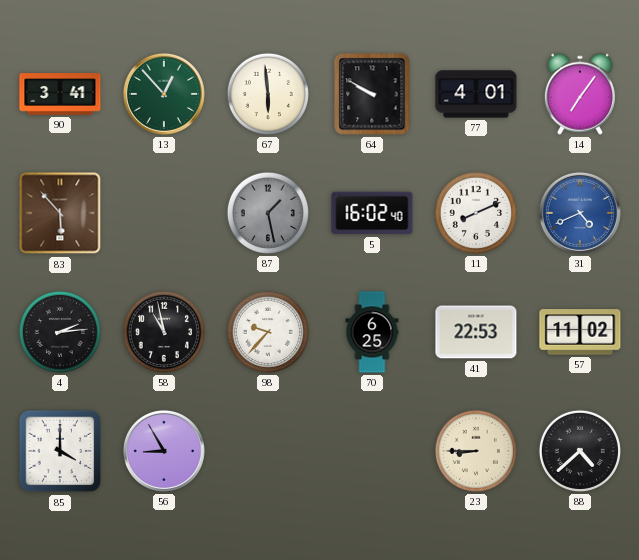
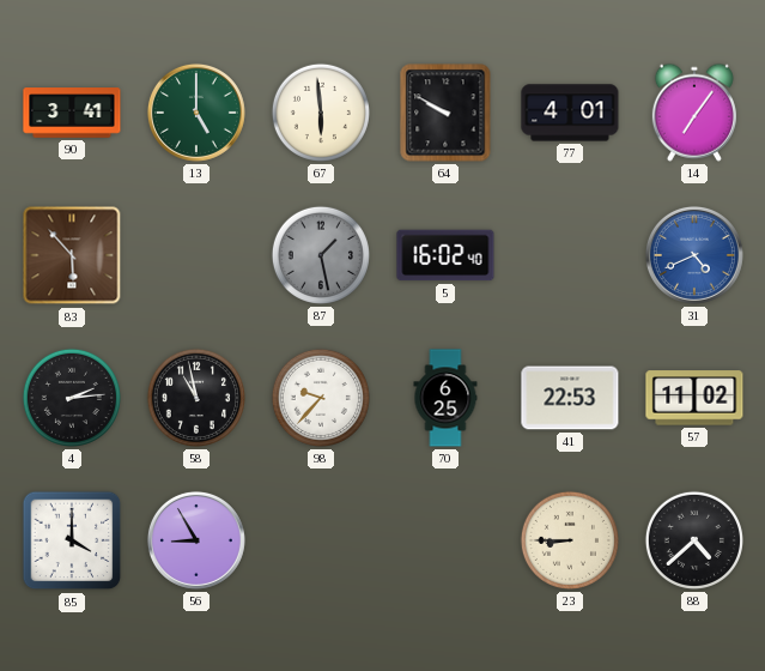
13: 12:53 -> 5:00 (196, 113)
11: 8:11 -> none (476, 213)
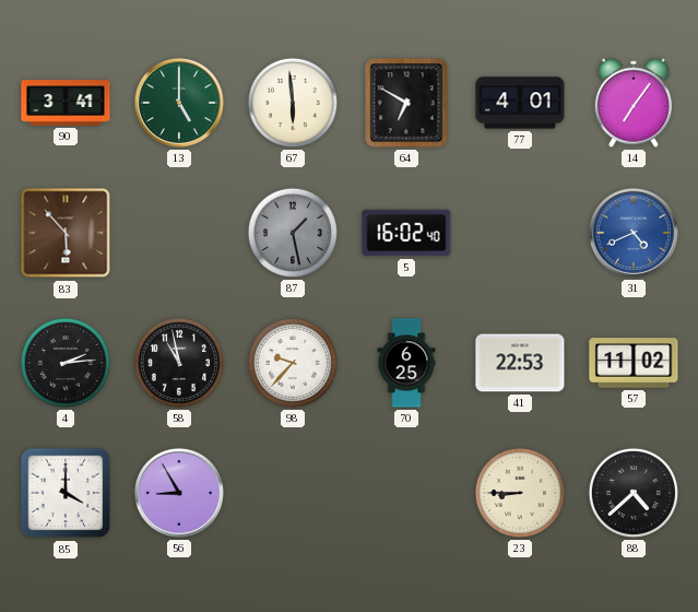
64: 9:50 -> 6:50 (406, 103)
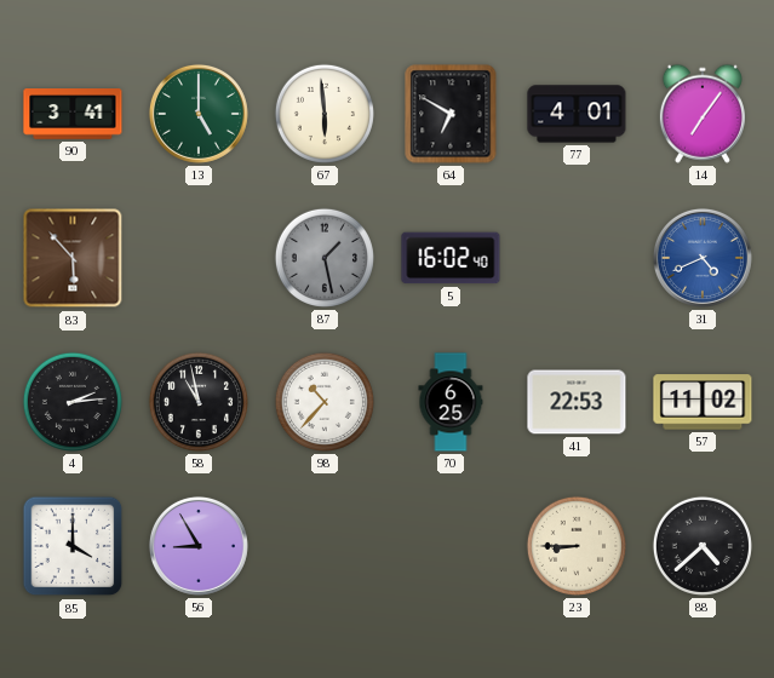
98: 9:37 -> 10:37 (325, 402)
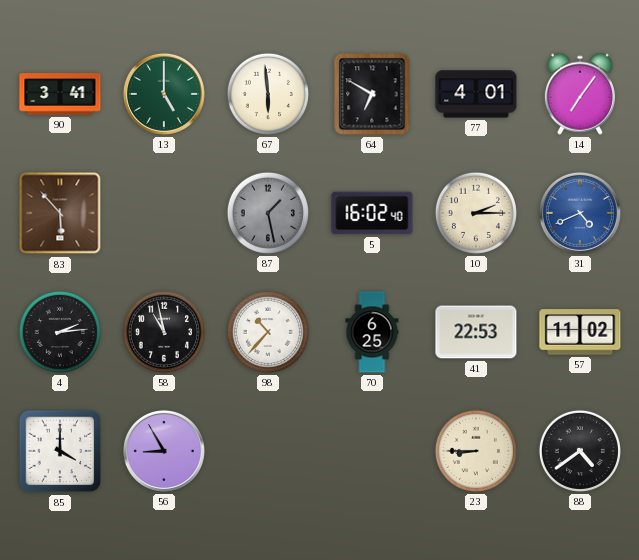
10: none -> 2:15 (476, 213)
88: 4:38 -> 4:39 (580, 451)
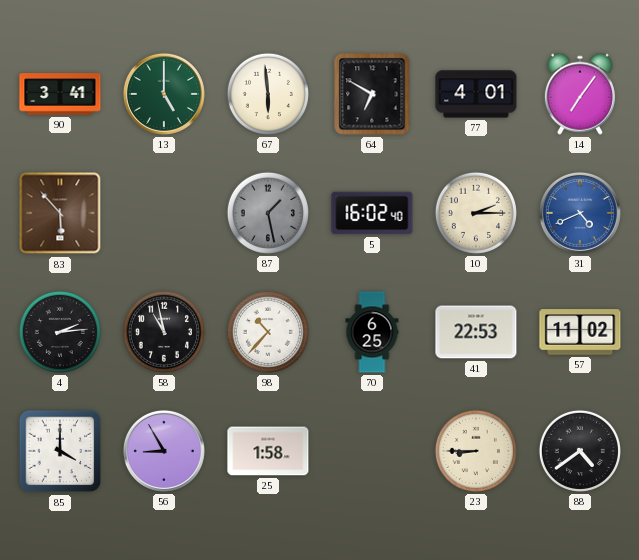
25: none -> 1:58 (268, 451)
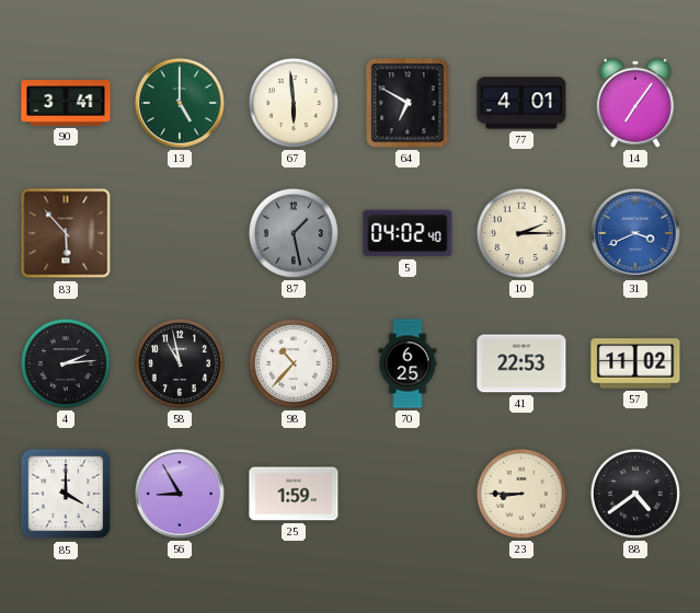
5: 16:02 -> 04:02 (408, 233)
31: 4:41 -> 3:41 (635, 233)
25: 1:58 -> 1:59 (294, 494)
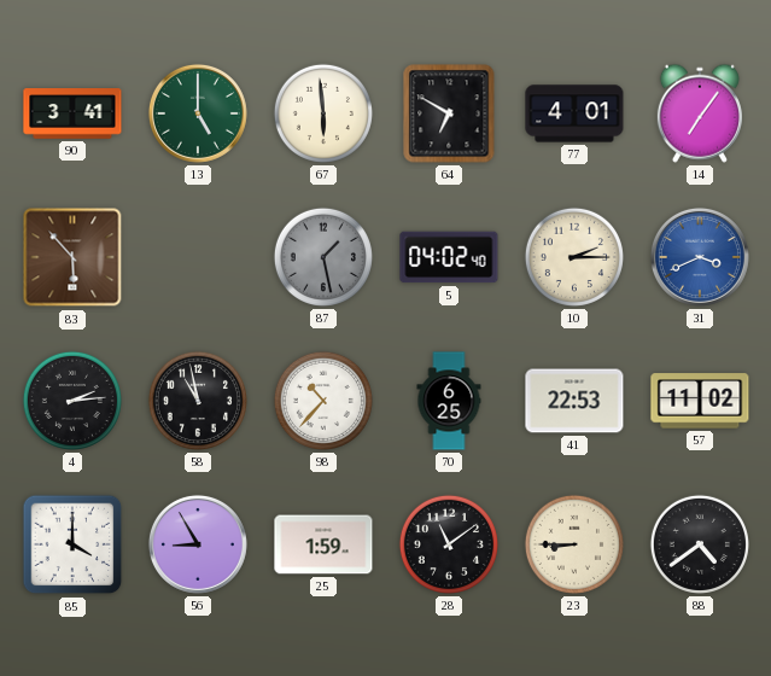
28: none -> 11:09 (449, 544)
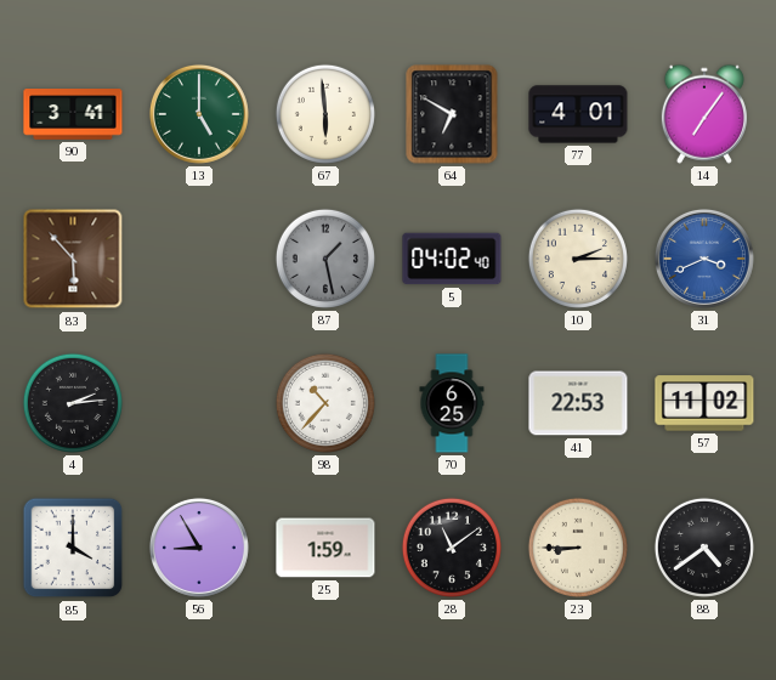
58: 10:58 -> none (198, 401)
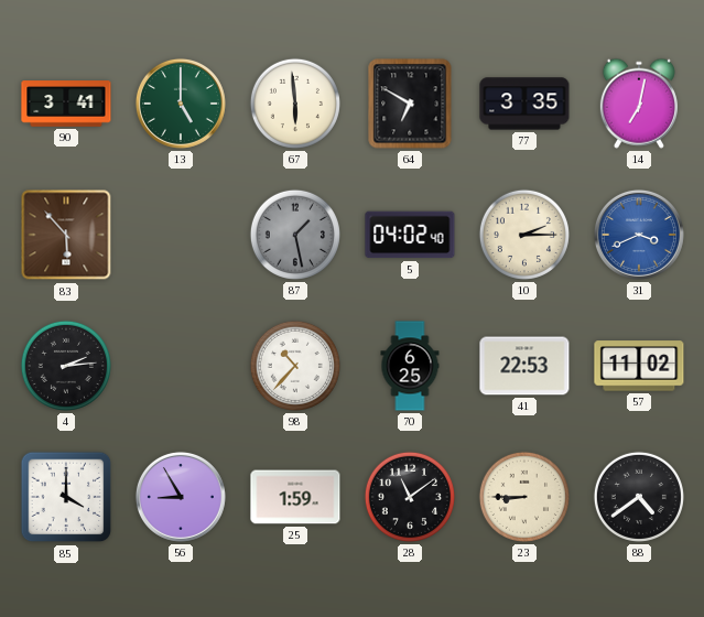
77: 4:01 -> 3:35 (524, 104)
14: 7:06 -> 7:02 (639, 104)
